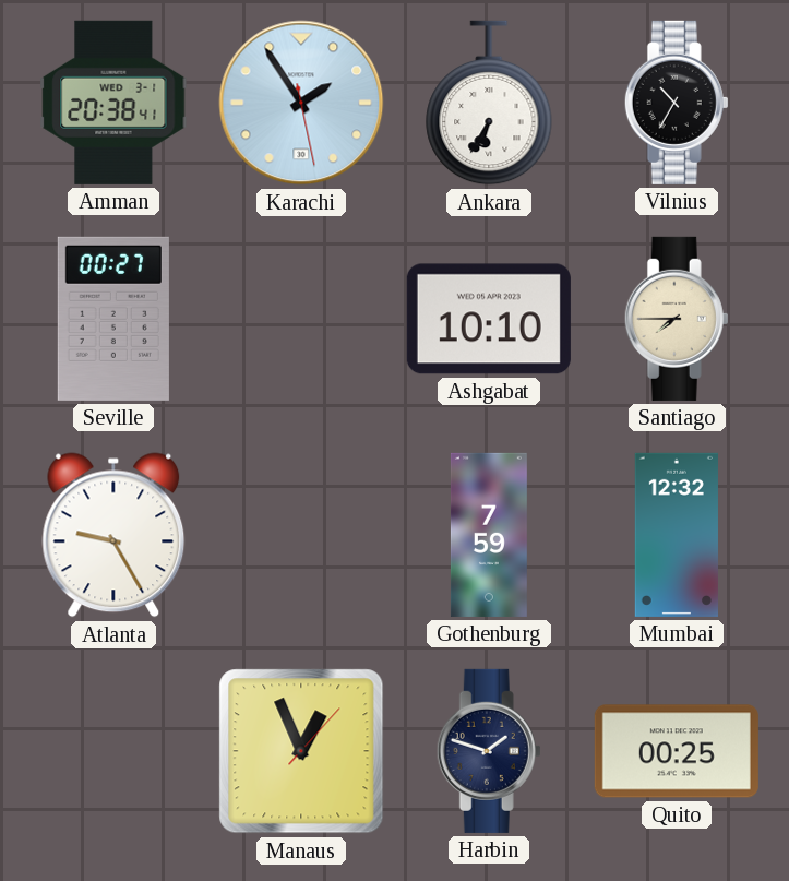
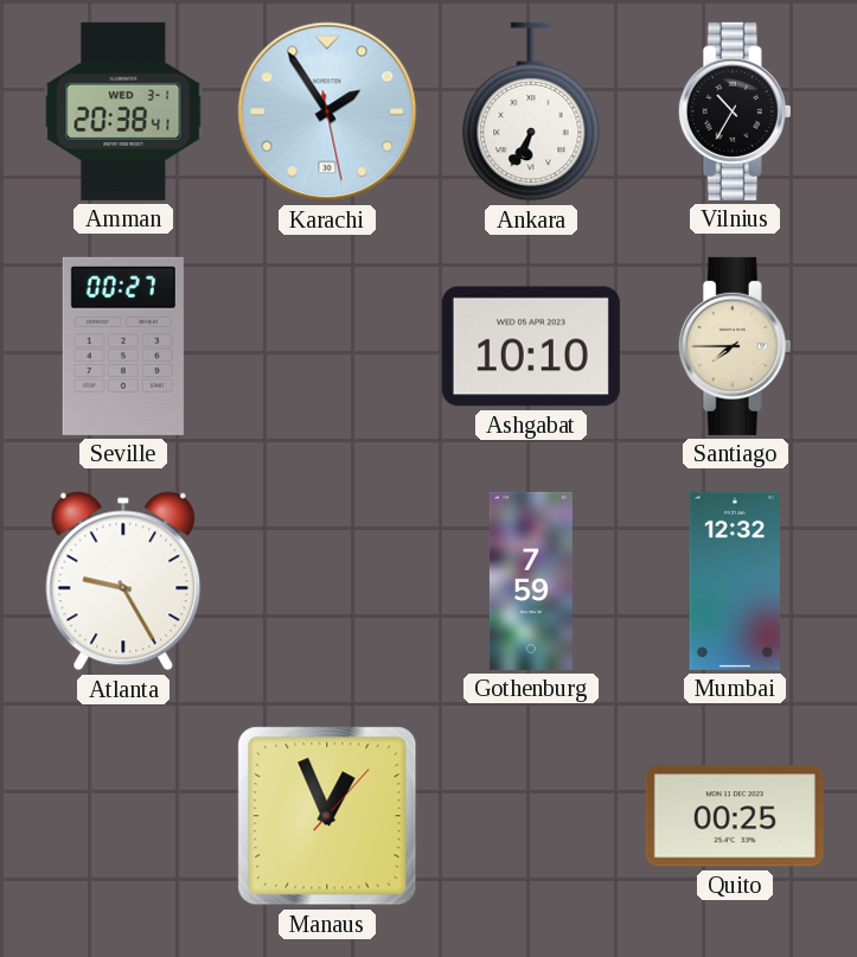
Harbin: 1:48 -> none (489, 751)
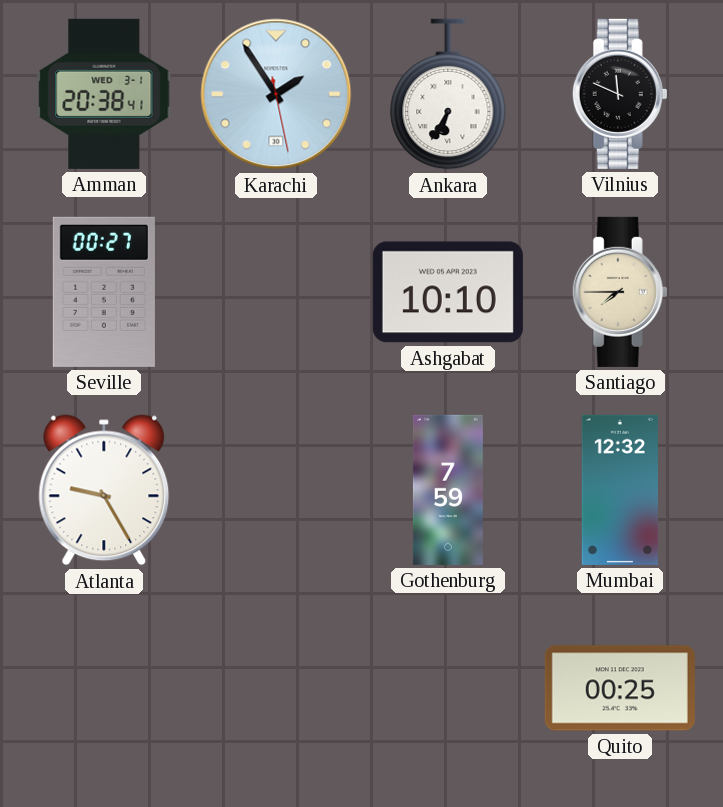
Vilnius: 10:35 -> 11:49 (620, 94)
Manaus: 12:56 -> none (327, 816)
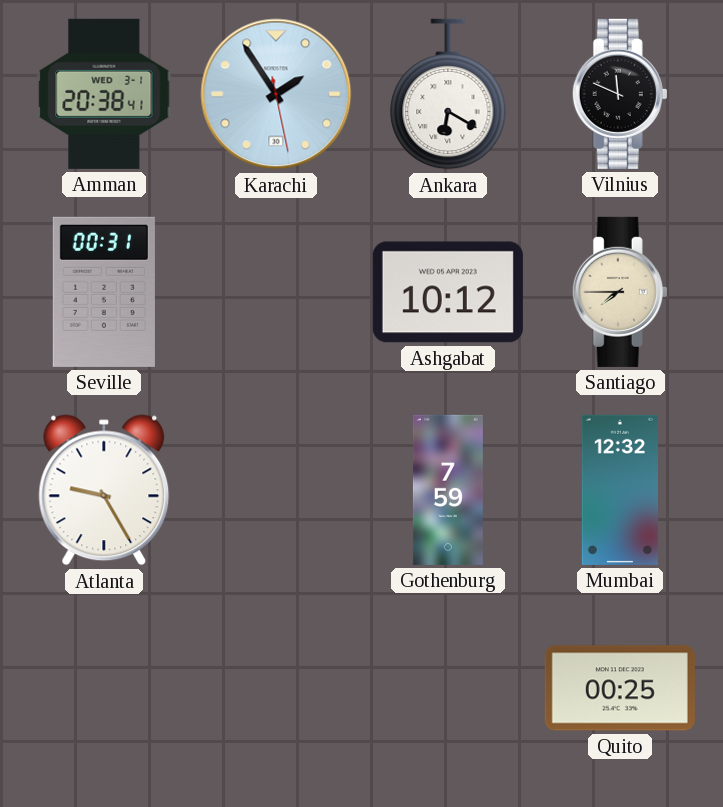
Ankara: 6:35 -> 6:20 (448, 94)
Seville: 00:27 -> 00:31 (104, 292)
Ashgabat: 10:10 -> 10:12 (448, 292)
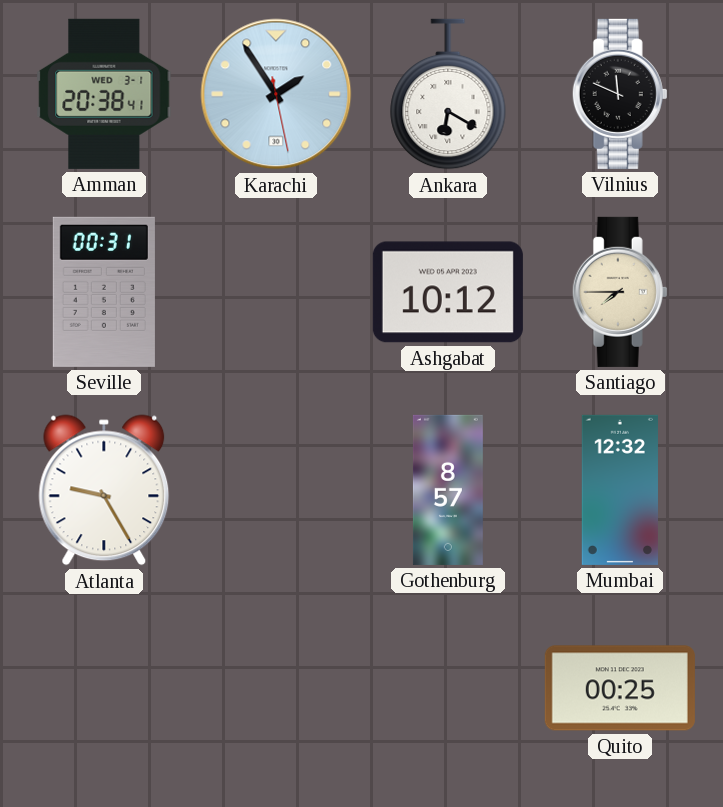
Gothenburg: 7:59 -> 8:57 (448, 490)
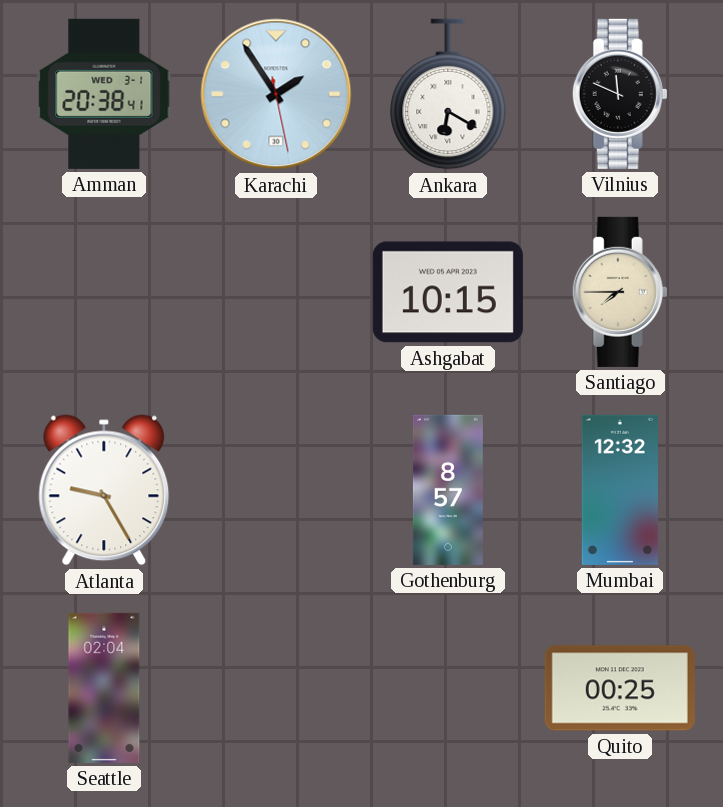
Seville: 00:31 -> none (104, 292)
Ashgabat: 10:12 -> 10:15 (448, 292)
Seattle: none -> 02:04 (104, 688)
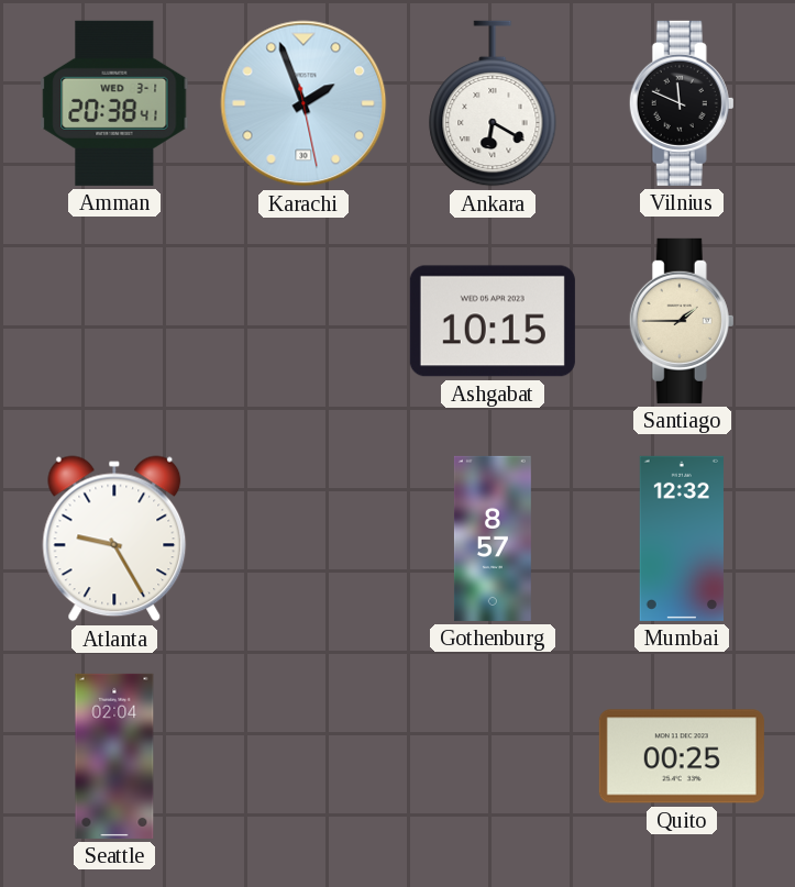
Karachi: 1:54 -> 1:56 (303, 103)
Santiago: 7:45 -> 1:45 (682, 321)
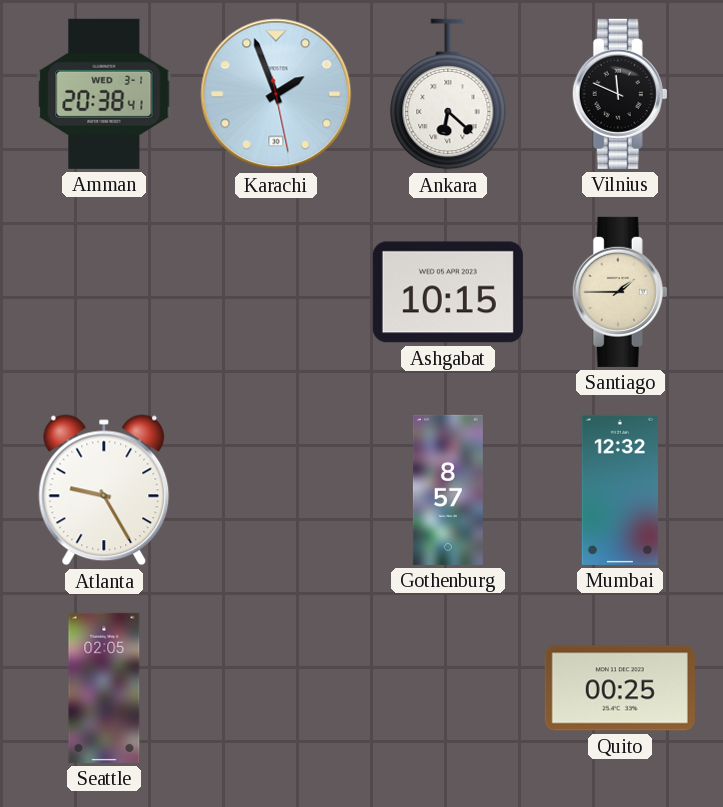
Ankara: 6:20 -> 6:22 (448, 94)
Seattle: 02:04 -> 02:05 (104, 688)
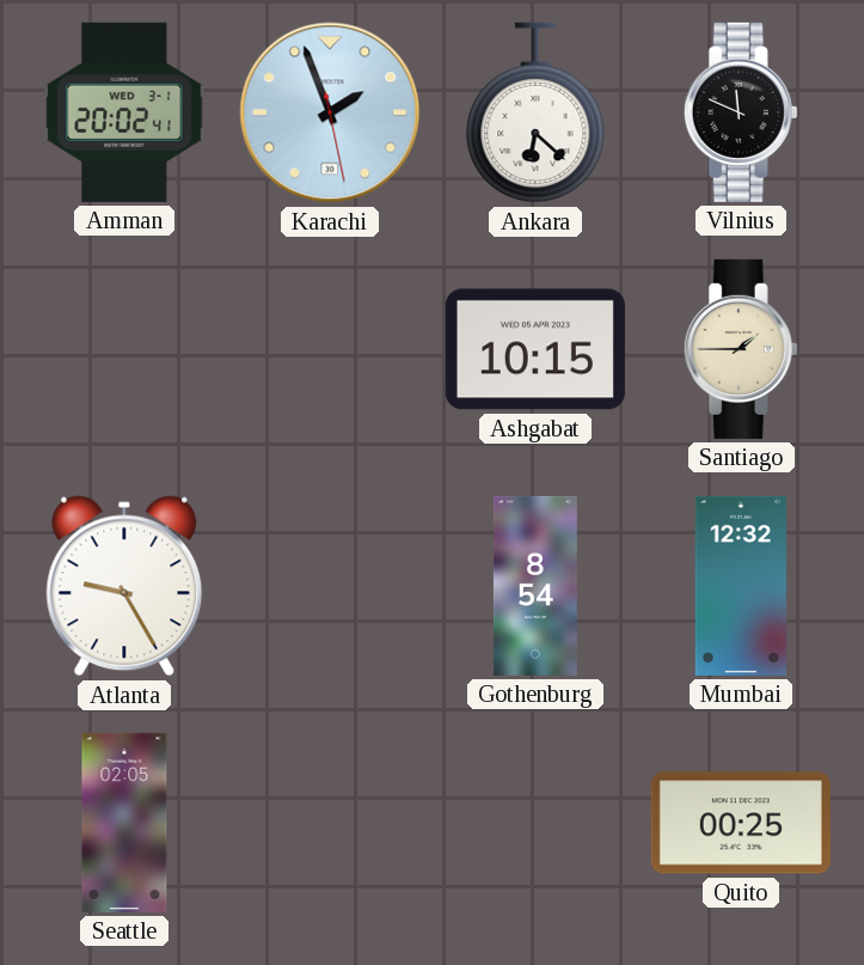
Amman: 20:38 -> 20:02 (124, 112)
Gothenburg: 8:57 -> 8:54 (535, 586)
